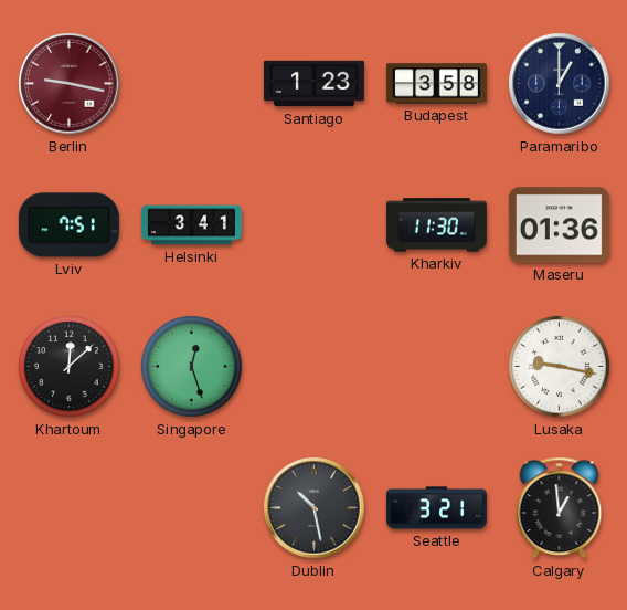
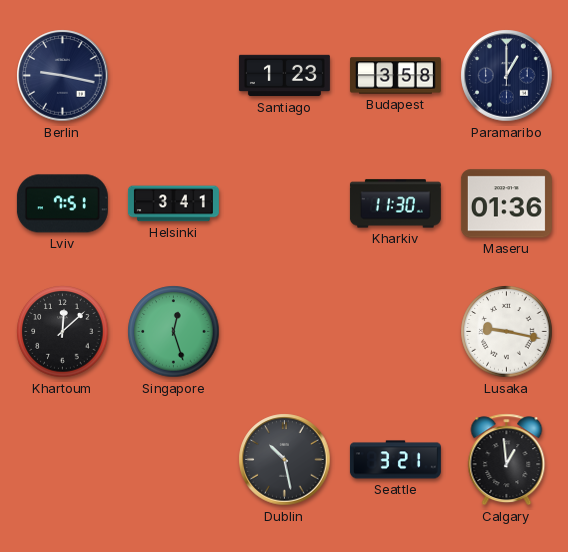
Berlin dial: burgundy -> navy (63, 76)
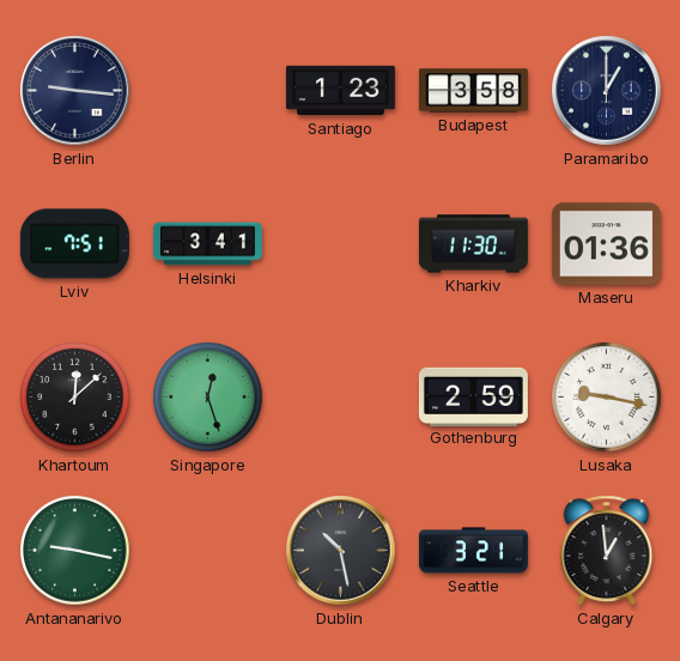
Berlin: 9:17 -> 9:16 (75, 91)
Gothenburg: none -> 2:59 (473, 396)
Antananarivo: none -> 9:17 (75, 551)
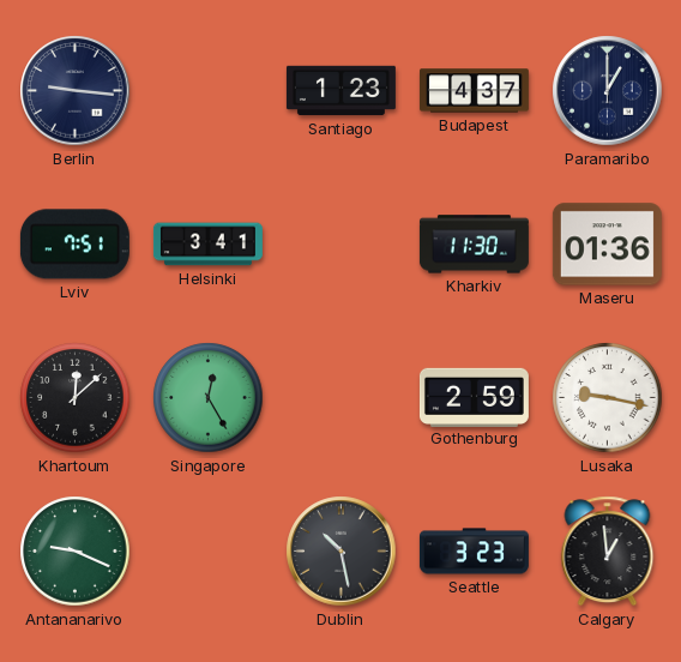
Budapest: 3:58 -> 4:37 (474, 91)
Singapore: 12:27 -> 12:25 (209, 398)
Antananarivo: 9:17 -> 9:19 (76, 552)
Seattle: 3:21 -> 3:23 (474, 552)
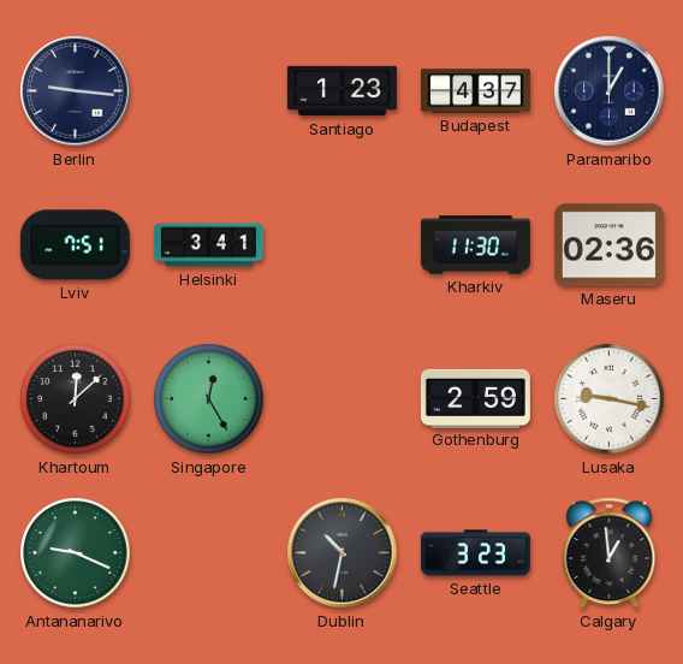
Maseru: 01:36 -> 02:36 (608, 245)
Dublin: 10:28 -> 10:32 (343, 553)
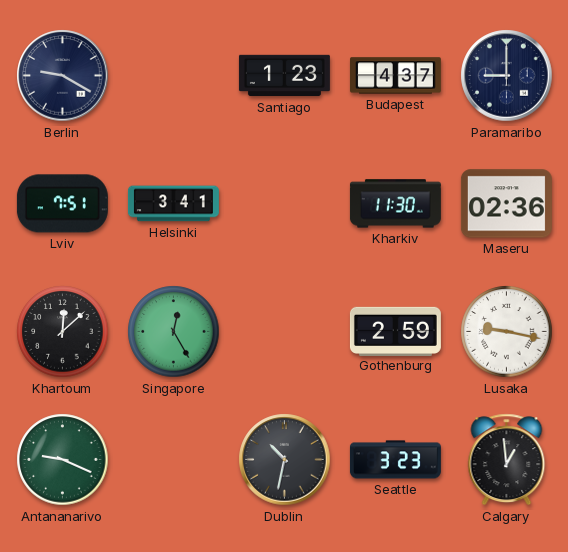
Berlin: 9:16 -> 9:20 (63, 76)
Paramaribo: 1:00 -> 9:00 (507, 76)
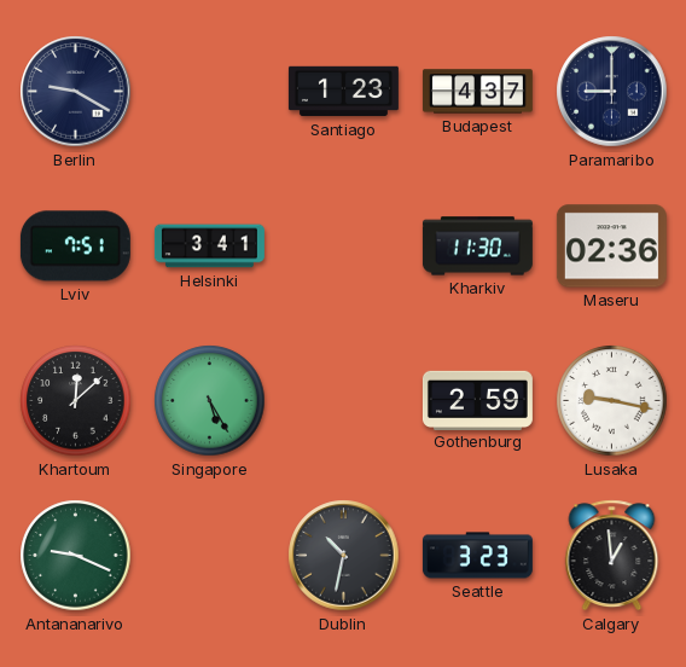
Singapore: 12:25 -> 5:25 (210, 401)
